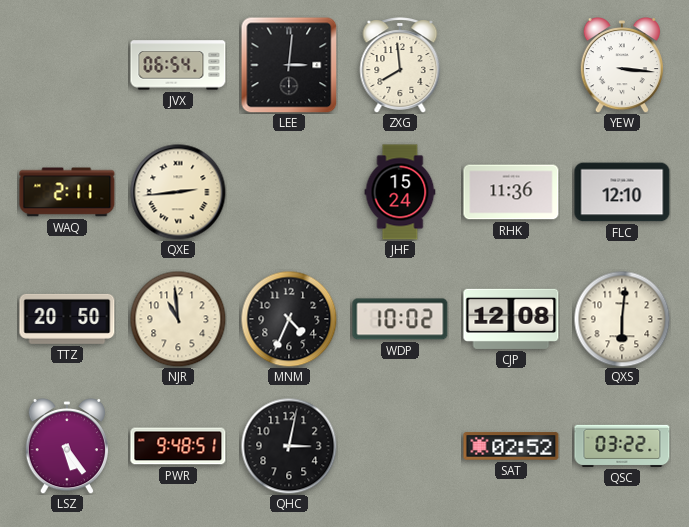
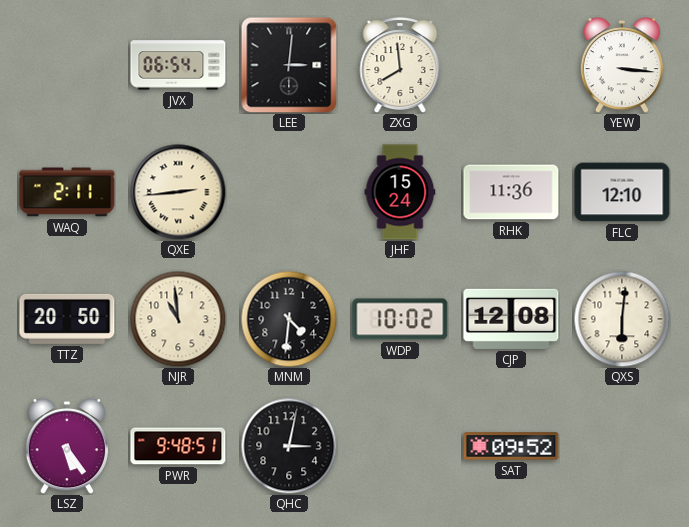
MNM: 4:34 -> 4:31 (289, 319)
SAT: 02:52 -> 09:52 (511, 446)
QSC: 03:22 -> none (622, 446)
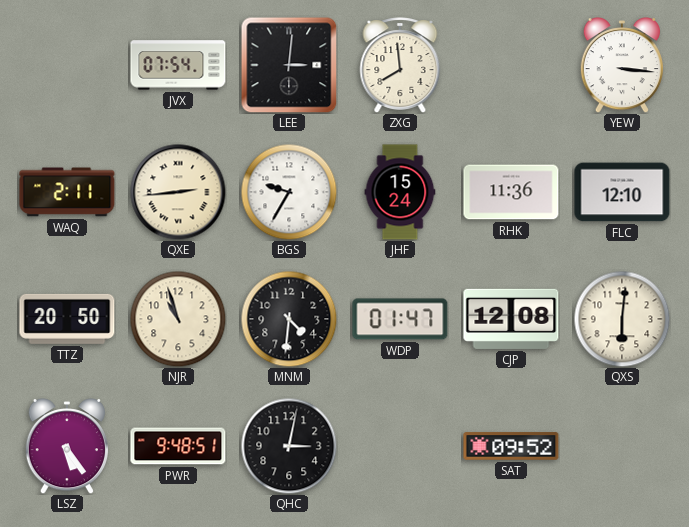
JVX: 06:54 -> 07:54 (178, 65)
BGS: none -> 9:35 (289, 192)
NJR: 10:59 -> 10:57 (178, 319)
WDP: 10:02 -> 01:47 (400, 319)
